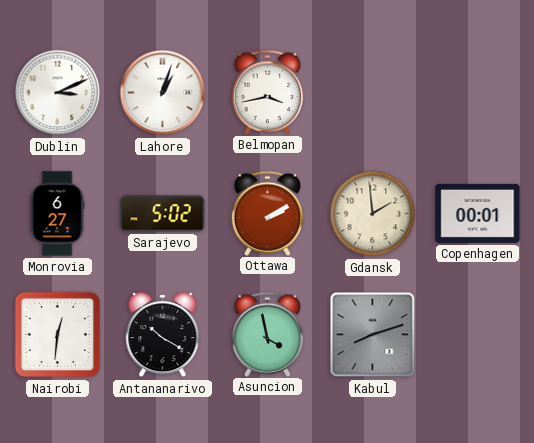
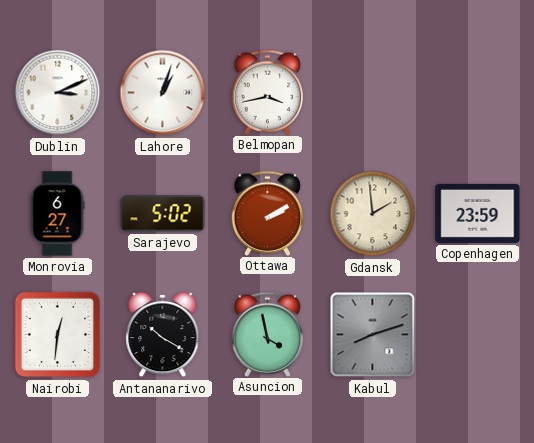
Copenhagen: 00:01 -> 23:59 (478, 213)
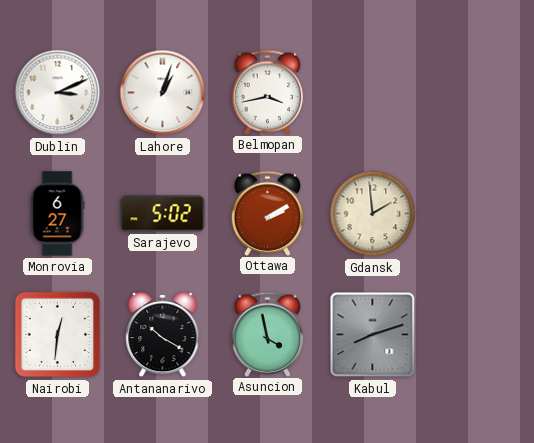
Copenhagen: 23:59 -> none (478, 213)
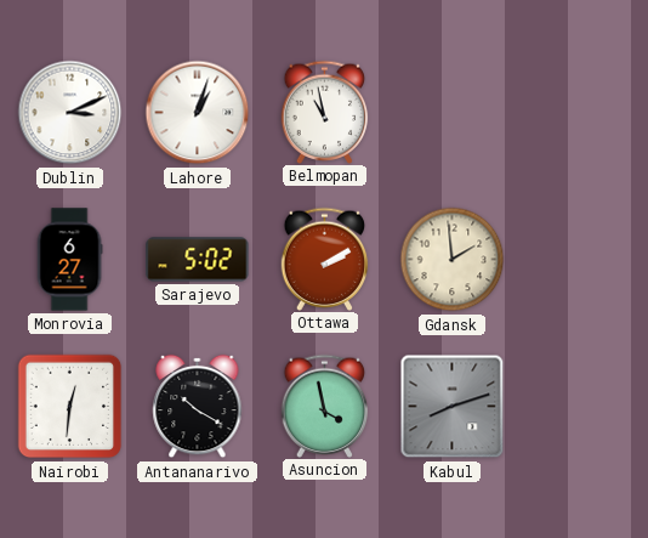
Belmopan: 3:43 -> 10:58 (325, 112)
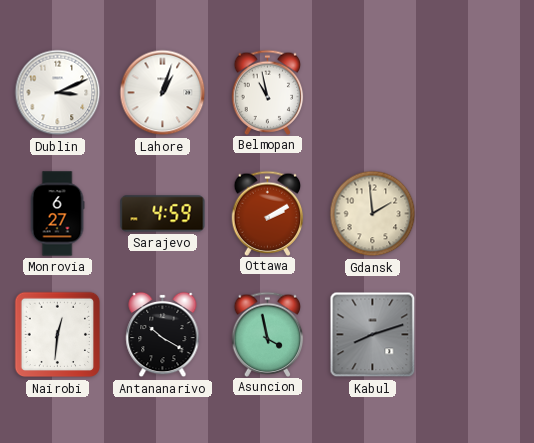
Sarajevo: 5:02 -> 4:59 (163, 214)
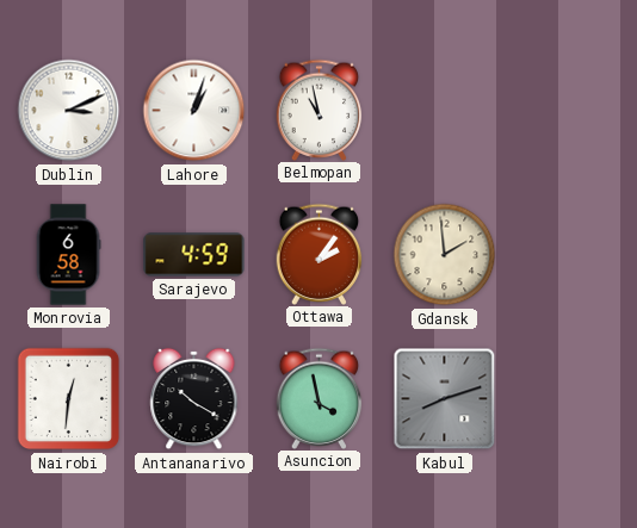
Monrovia: 6:27 -> 6:58 (68, 255)
Ottawa: 2:10 -> 2:06 (320, 254)
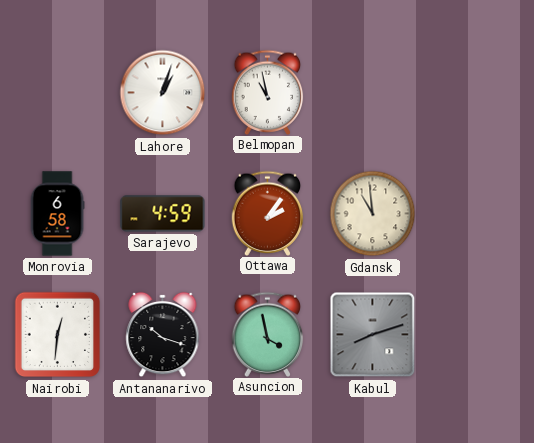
Dublin: 3:11 -> none (69, 111)
Gdansk: 1:59 -> 10:59 (373, 214)
Antananarivo: 10:20 -> 10:18 (163, 335)
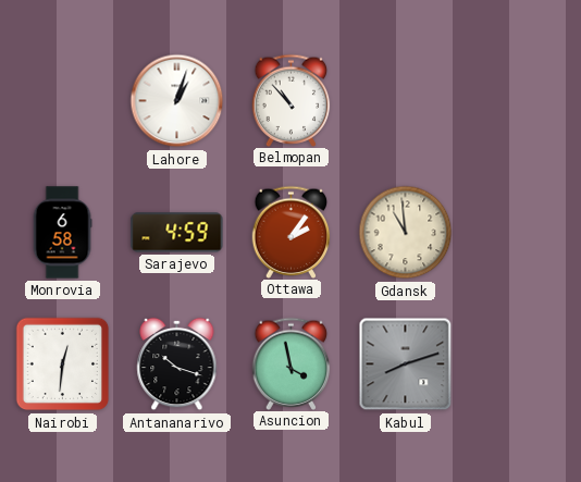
Belmopan: 10:58 -> 10:53 (292, 100)
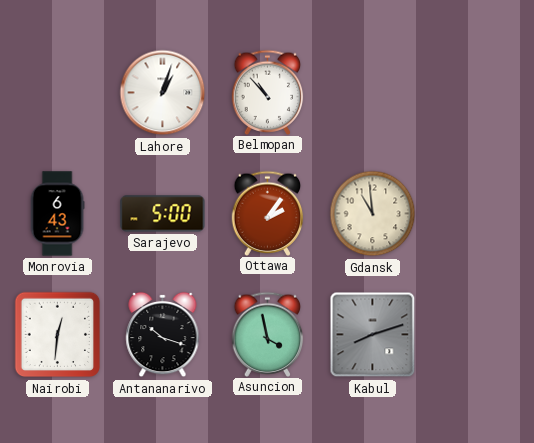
Monrovia: 6:58 -> 6:43 (57, 214)
Sarajevo: 4:59 -> 5:00 (163, 214)
